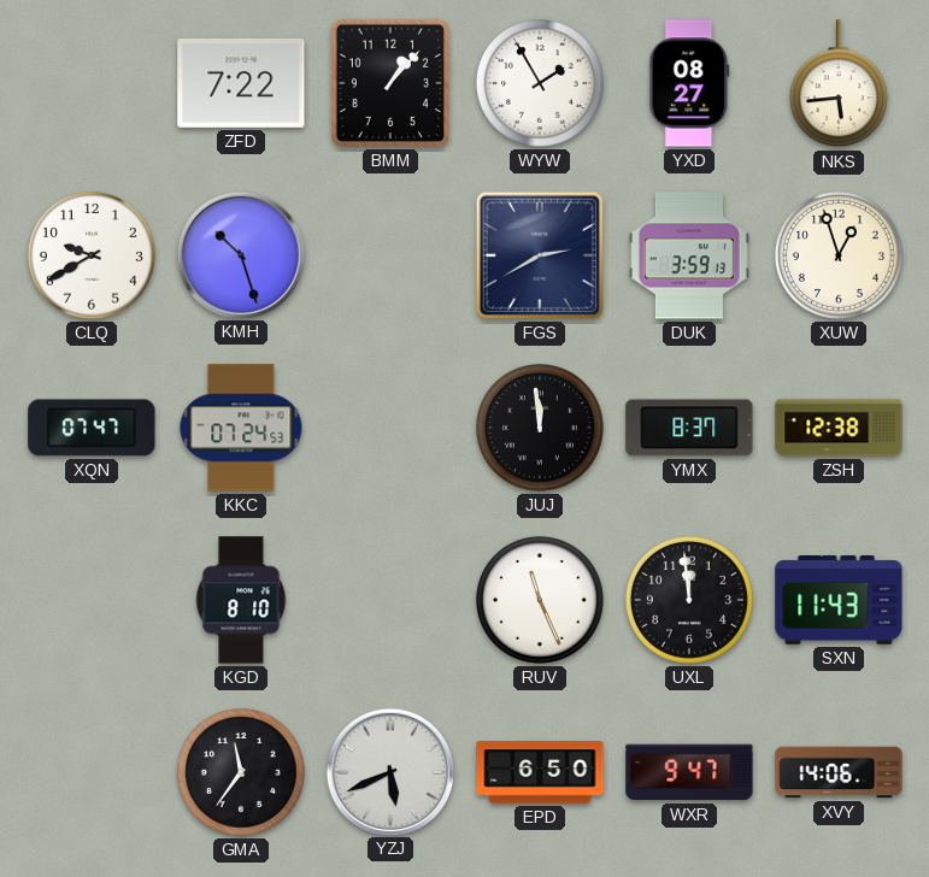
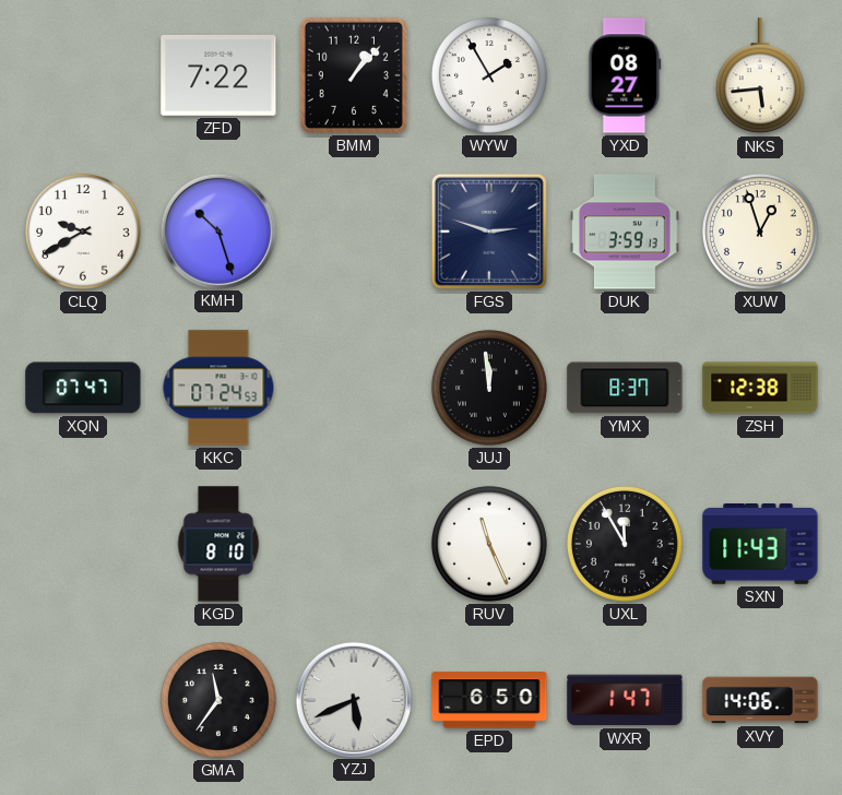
FGS: 2:40 -> 2:48 (489, 232)
UXL: 11:59 -> 11:55 (625, 544)
WXR: 9:47 -> 1:47 (625, 700)
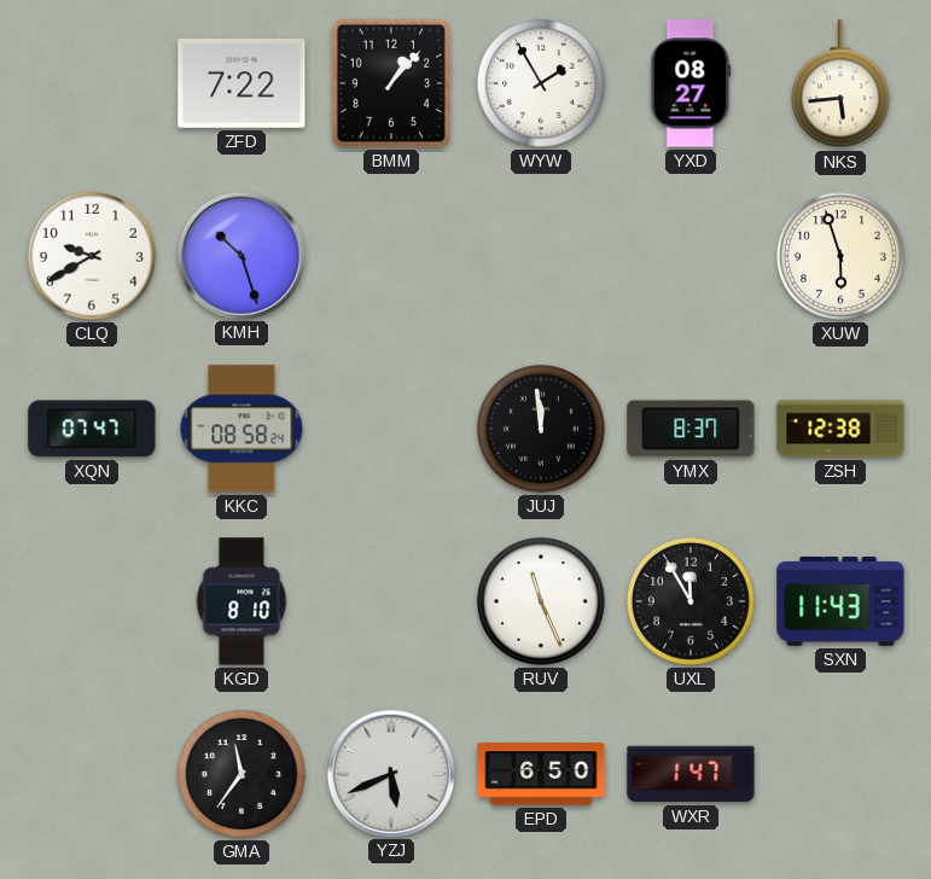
FGS: 2:48 -> none (489, 232)
DUK: 3:59 -> none (626, 232)
XUW: 12:57 -> 5:57 (840, 256)
KKC: 07:24 -> 08:58 (242, 429)
XVY: 14:06 -> none (760, 700)
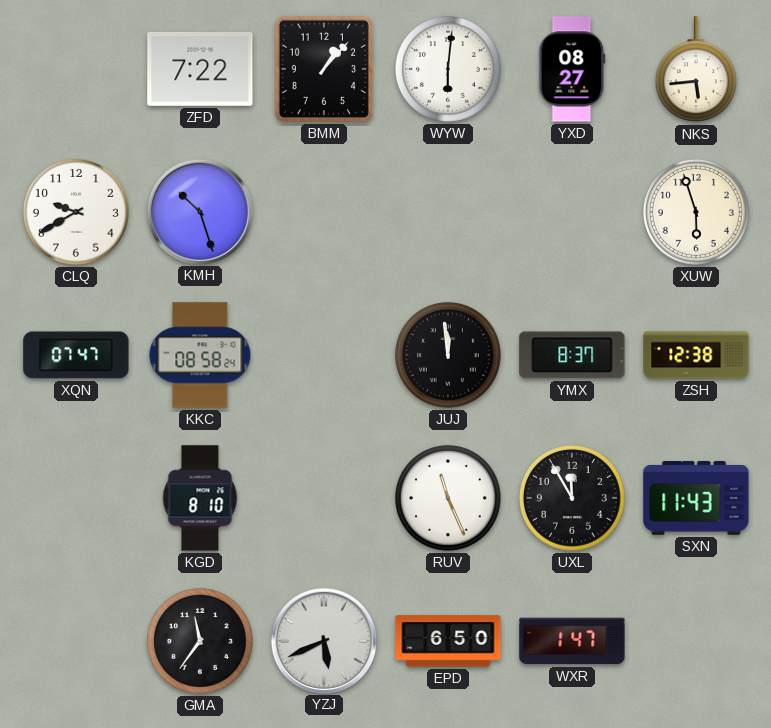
WYW: 1:55 -> 6:01 (448, 69)
